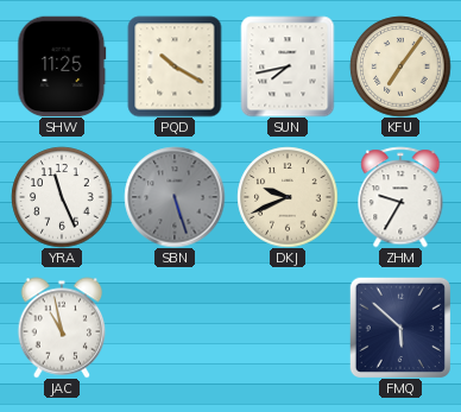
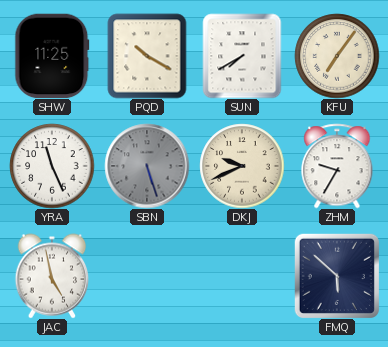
SUN: 7:43 -> 7:40 (242, 56)
JAC: 10:58 -> 4:58 (52, 276)
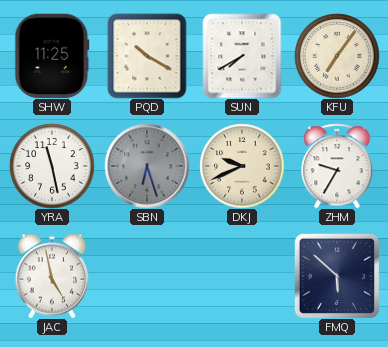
YRA: 11:26 -> 11:28 (52, 166)
SBN: 5:27 -> 6:27 (147, 166)
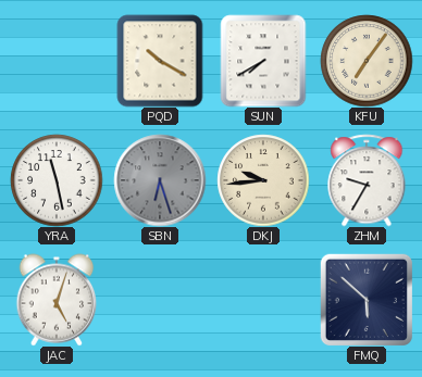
SHW: 11:25 -> none (52, 56)
DKJ: 9:41 -> 9:44 (263, 180)
JAC: 4:58 -> 5:03 (57, 300)
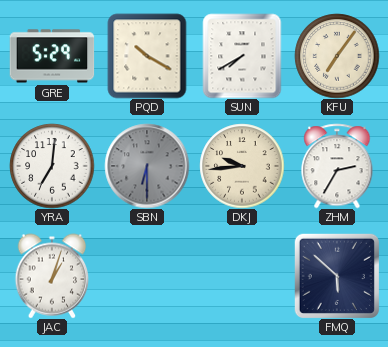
GRE: none -> 5:29 (52, 56)
YRA: 11:28 -> 7:01 (52, 166)
SBN: 6:27 -> 6:30 (147, 166)
ZHM: 9:35 -> 2:35 (337, 166)
JAC: 5:03 -> 1:03 (52, 276)
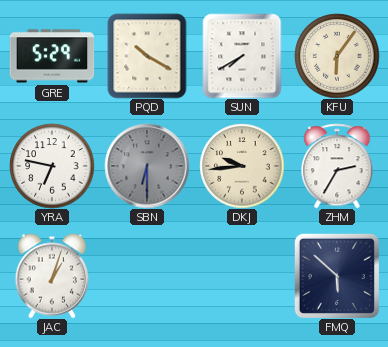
KFU: 7:06 -> 6:06 (337, 56)
YRA: 7:01 -> 6:47 (52, 166)
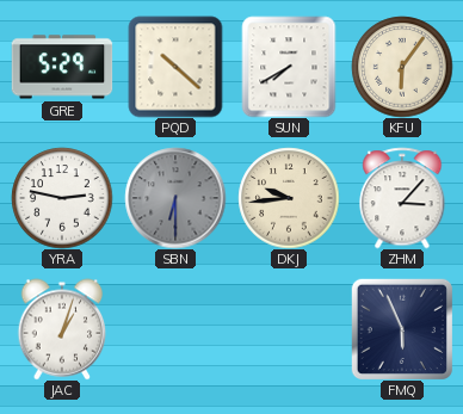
PQD: 10:20 -> 10:22 (175, 67)
YRA: 6:47 -> 2:47 (62, 198)
ZHM: 2:35 -> 3:07 (402, 198)
FMQ: 5:52 -> 5:56 (402, 329)
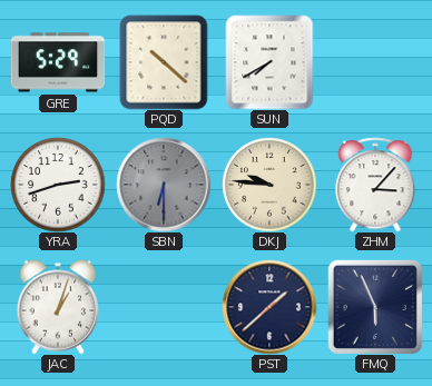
KFU: 6:06 -> none (402, 67)
YRA: 2:47 -> 2:42 (58, 185)
DKJ: 9:44 -> 9:46 (269, 185)
PST: none -> 1:38 (269, 307)
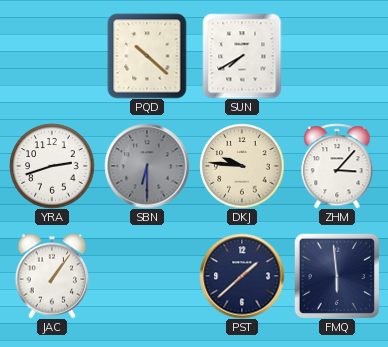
GRE: 5:29 -> none (58, 62)
JAC: 1:03 -> 1:06 (52, 276)
FMQ: 5:56 -> 5:59 (337, 276)
